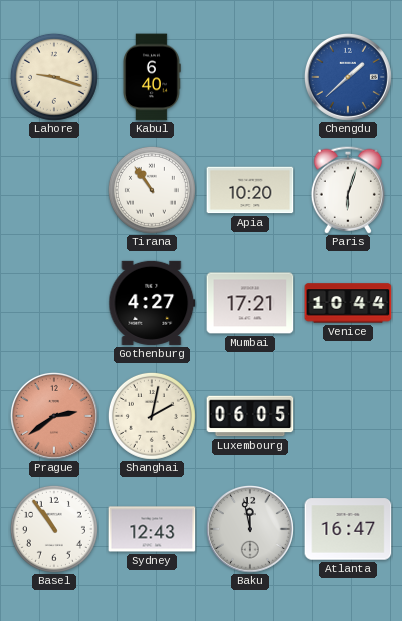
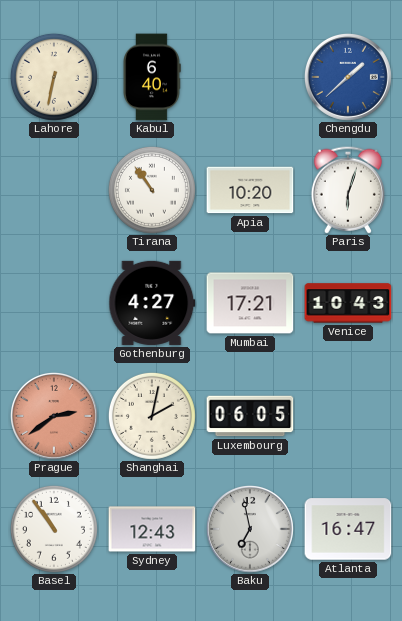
Lahore: 9:18 -> 6:32 (54, 77)
Venice: 10:44 -> 10:43 (348, 303)
Baku: 11:58 -> 6:58 (250, 529)
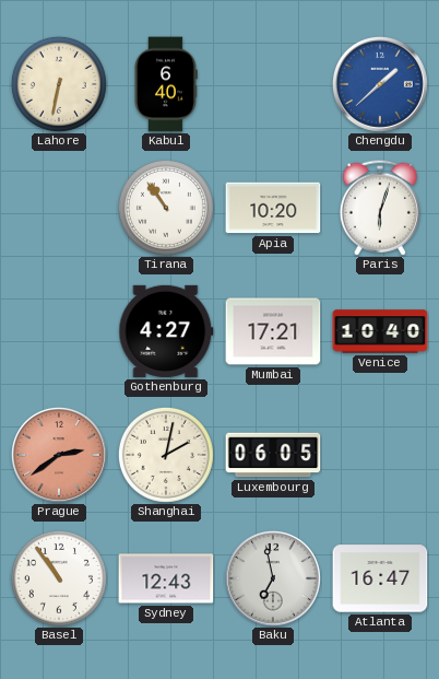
Venice: 10:43 -> 10:40 (380, 331)
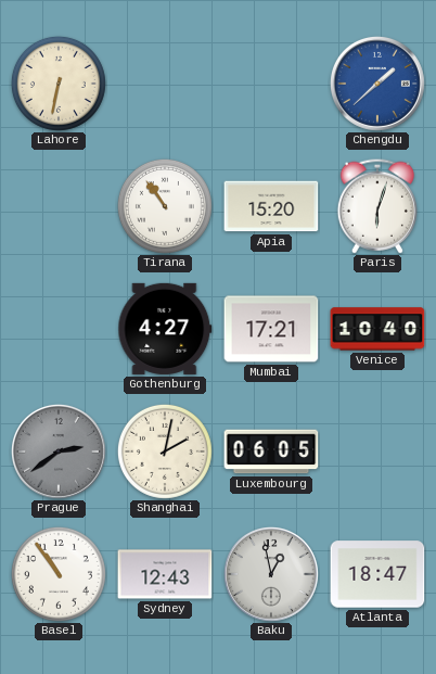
Kabul: 6:40 -> none (166, 84)
Apia: 10:20 -> 15:20 (271, 206)
Prague dial: salmon -> grey (59, 452)
Baku: 6:58 -> 12:58 (271, 574)
Atlanta: 16:47 -> 18:47 (377, 574)
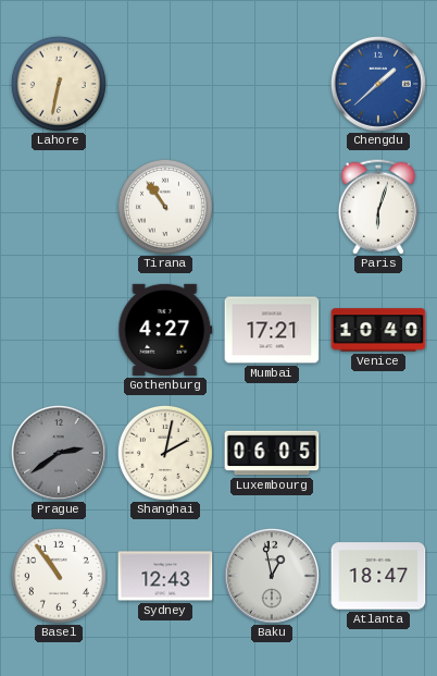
Apia: 15:20 -> none (271, 206)
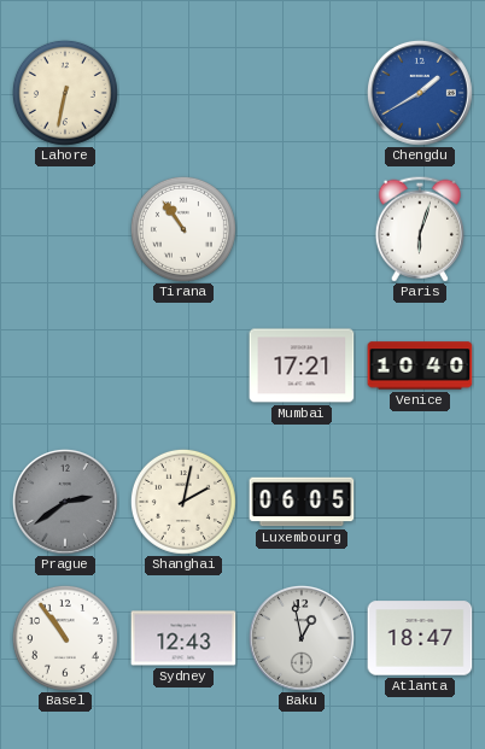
Chengdu: 1:38 -> 1:40 (420, 93)
Gothenburg: 4:27 -> none (165, 330)
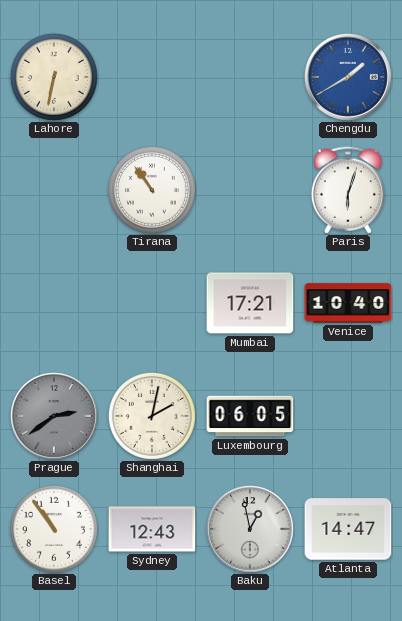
Atlanta: 18:47 -> 14:47 (348, 529)
